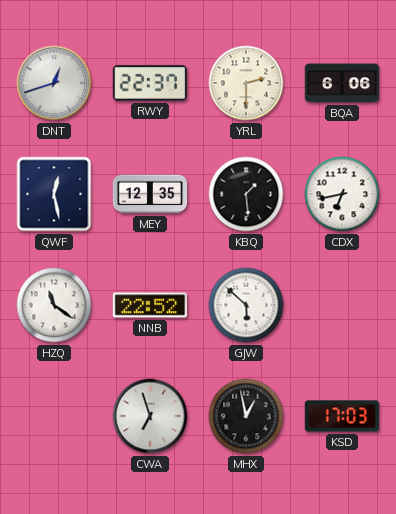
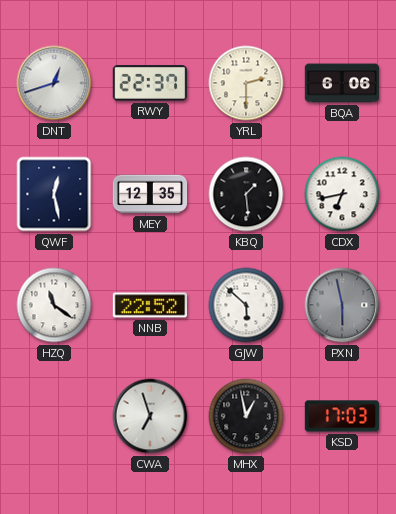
PXN: none -> 5:58 (342, 305)
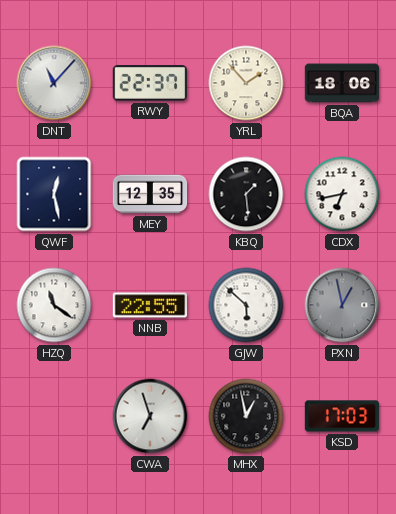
DNT: 12:42 -> 11:07 (54, 83)
YRL: 2:30 -> 1:53 (246, 83)
BQA: 6:06 -> 18:06 (342, 83)
NNB: 22:52 -> 22:55 (150, 305)
PXN: 5:58 -> 12:58 (342, 305)
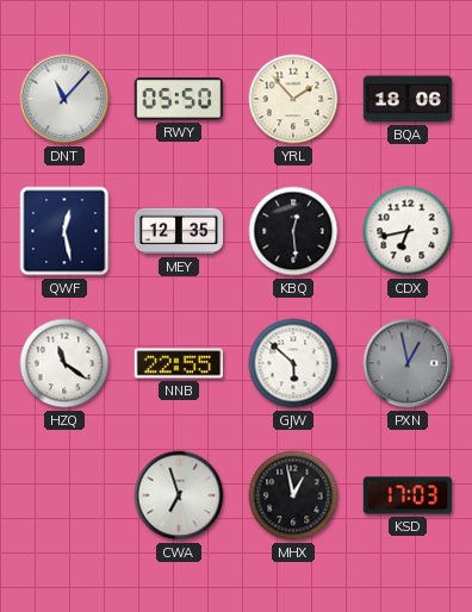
RWY: 22:37 -> 05:50 (178, 99)
KBQ: 1:29 -> 12:29 (293, 231)
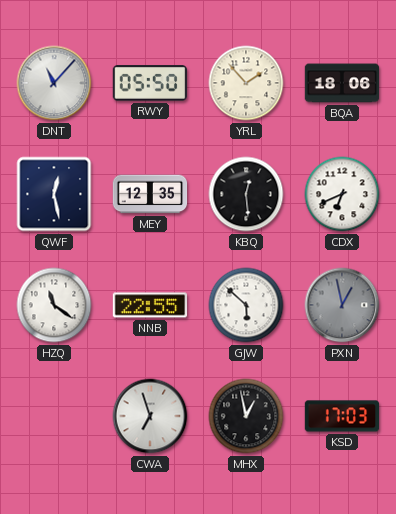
CDX: 6:43 -> 6:41 (342, 194)
